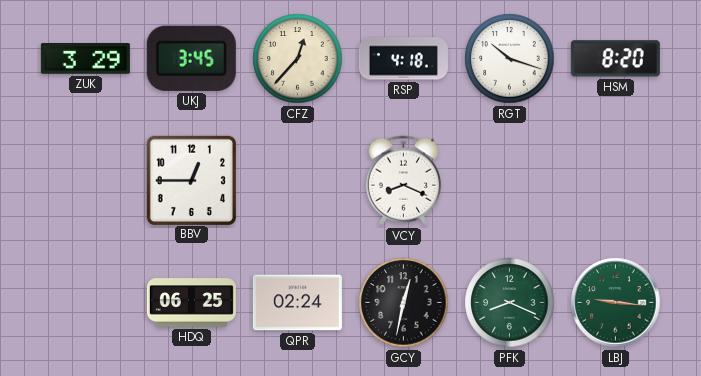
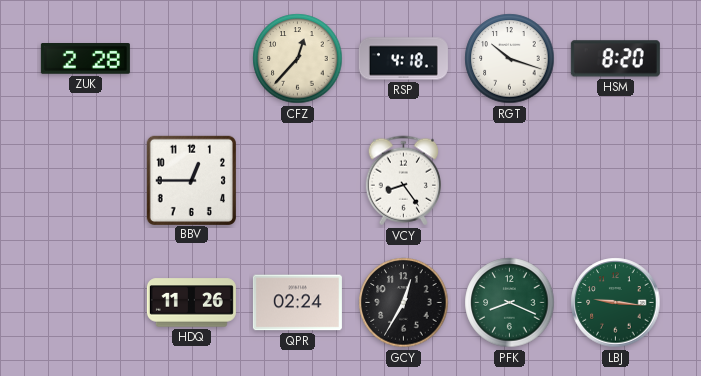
ZUK: 3:29 -> 2:28 (85, 59)
UKJ: 3:45 -> none (191, 58)
VCY: 8:19 -> 8:24 (403, 181)
HDQ: 06:25 -> 11:26 (191, 303)
GCY: 12:32 -> 12:35 (404, 303)
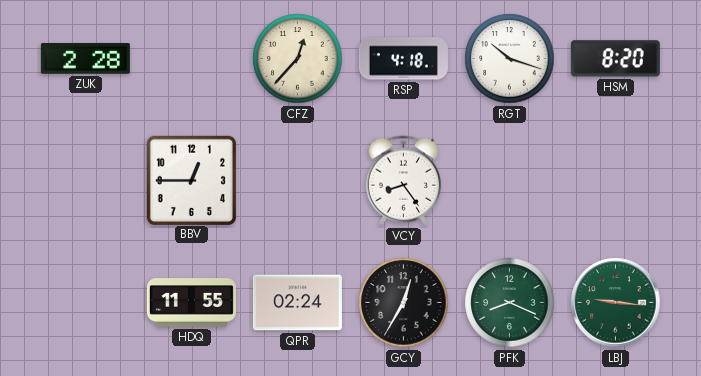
HDQ: 11:26 -> 11:55 (191, 303)
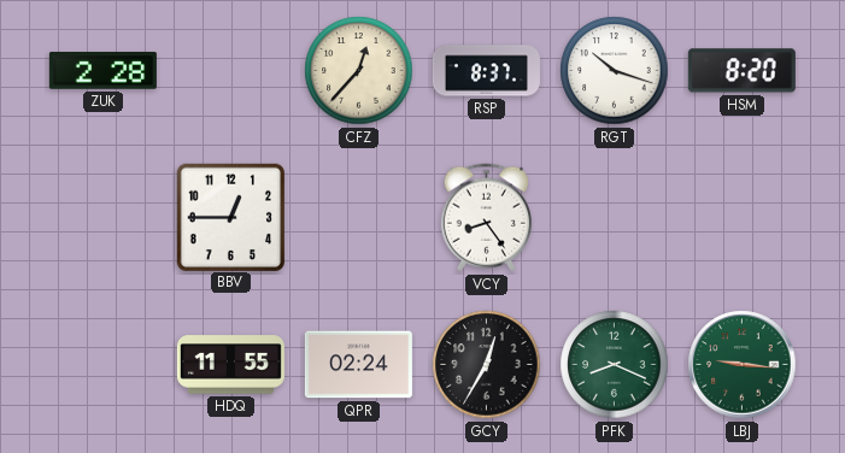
RSP: 4:18 -> 8:37 (486, 71)
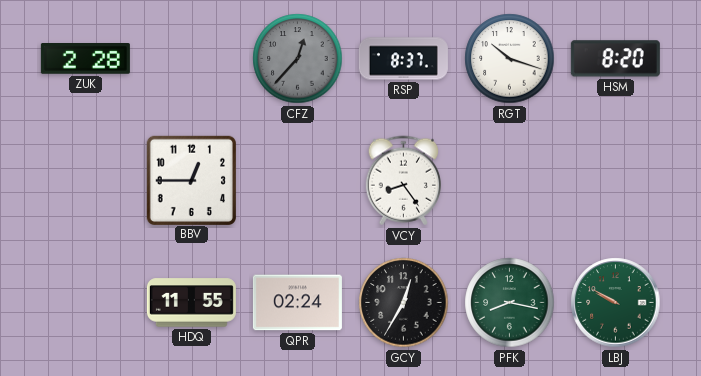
CFZ dial: cream -> grey (298, 59)
PFK: 8:19 -> 8:17 (510, 303)
LBJ: 9:16 -> 9:50 (616, 303)
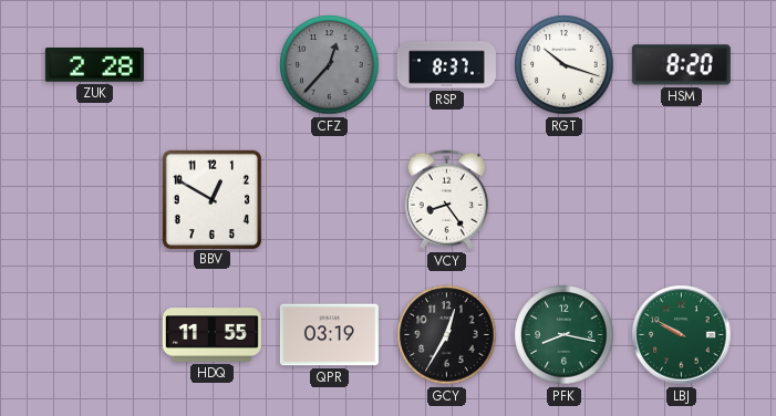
BBV: 12:45 -> 12:50 (211, 199)
QPR: 02:24 -> 03:19 (329, 335)
